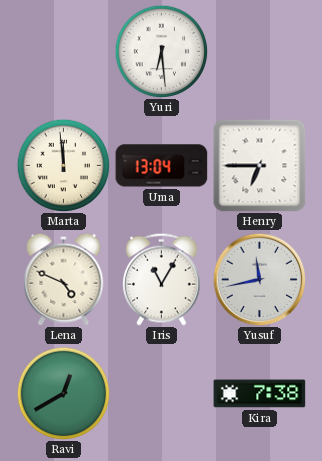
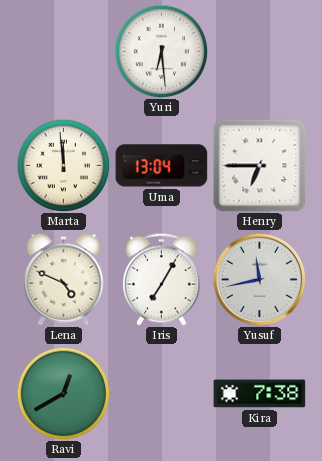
Iris: 11:05 -> 7:05 (162, 279)
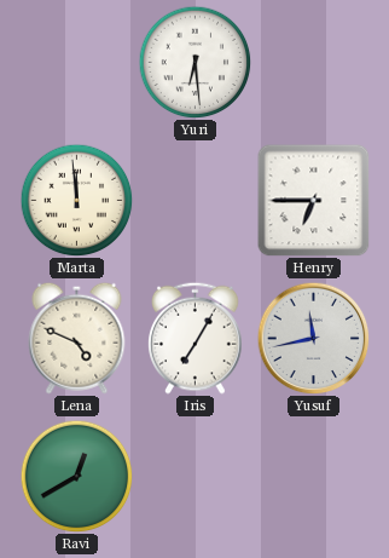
Uma: 13:04 -> none (162, 166)
Kira: 7:38 -> none (260, 394)
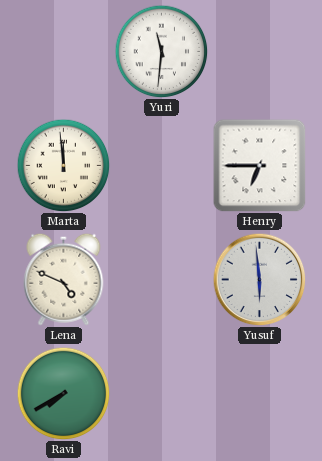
Yuri: 6:29 -> 11:31 (161, 51)
Iris: 7:05 -> none (196, 338)
Yusuf: 11:43 -> 5:59 (259, 279)
Ravi: 12:40 -> 7:40 (63, 393)
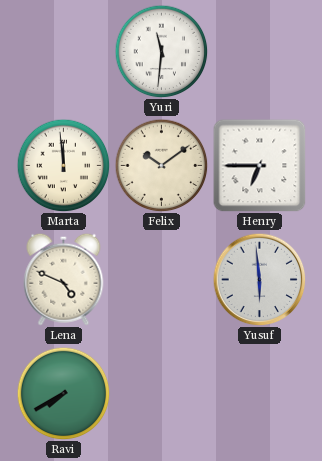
Felix: none -> 10:09 (161, 165)
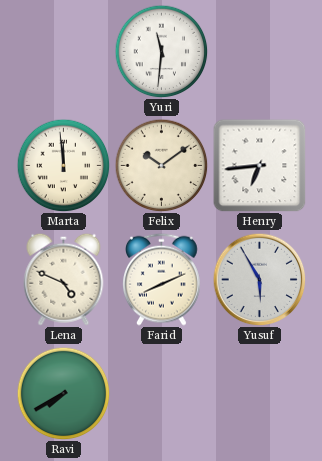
Henry: 6:45 -> 6:44 (260, 166)
Farid: none -> 8:11 (162, 279)
Yusuf: 5:59 -> 5:55 (259, 279)
